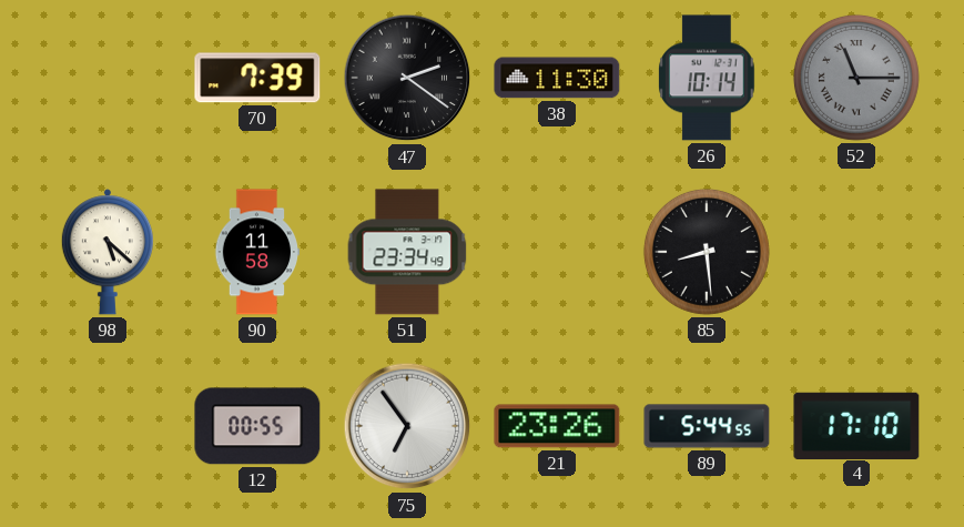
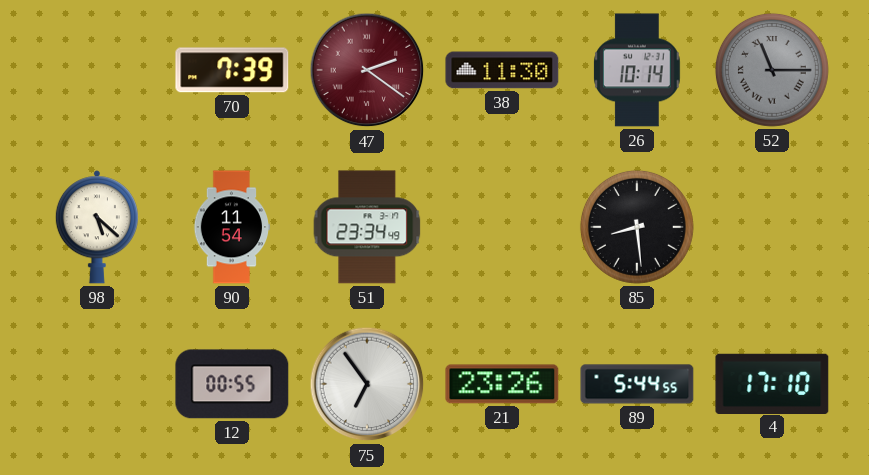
47 dial: black -> burgundy (367, 70)
90: 11:58 -> 11:54 (232, 227)
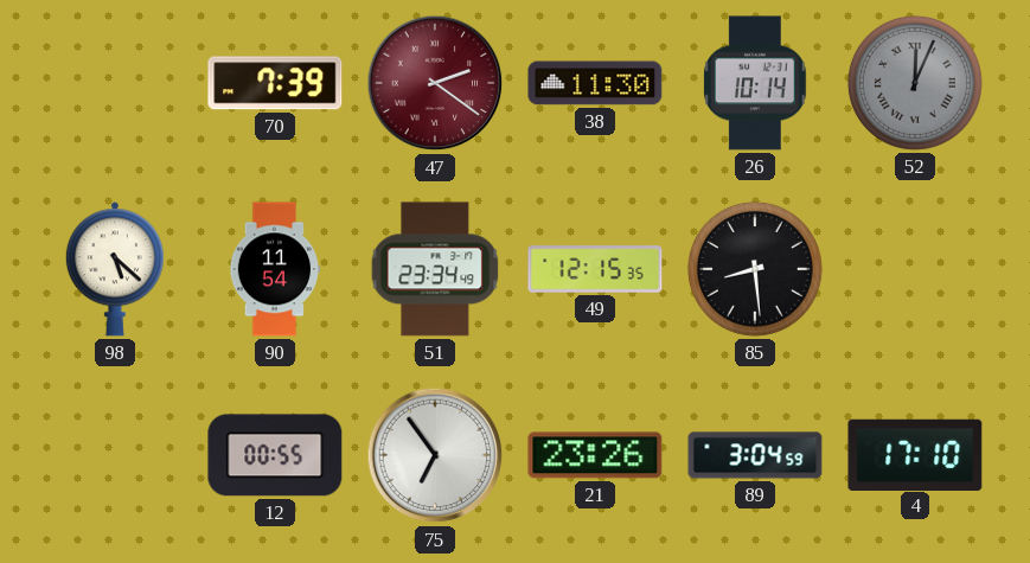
52: 11:15 -> 12:04 (915, 83)
49: none -> 12:15 (595, 269)
89: 5:44 -> 3:04 (755, 455)
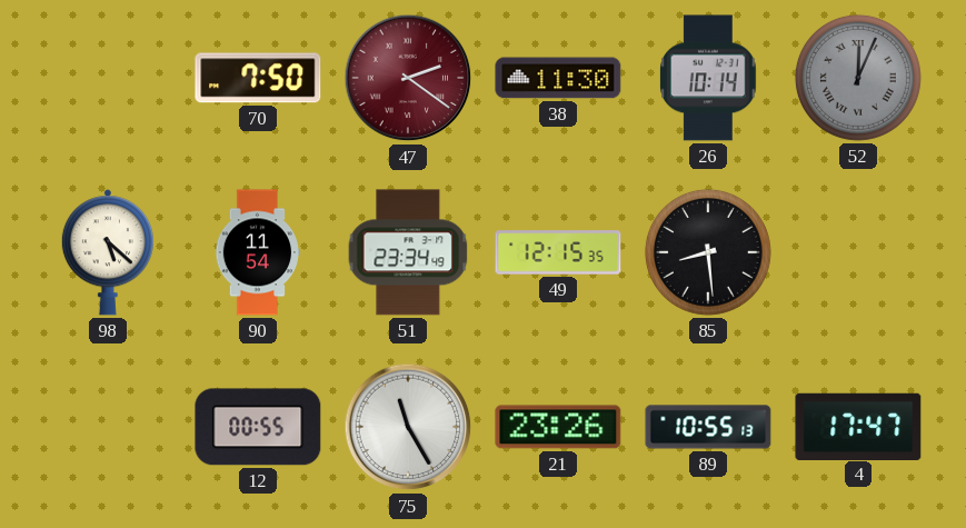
70: 7:39 -> 7:50 (258, 78)
75: 6:54 -> 11:25 (408, 427)
89: 3:04 -> 10:55 (708, 427)
4: 17:10 -> 17:47 (858, 426)
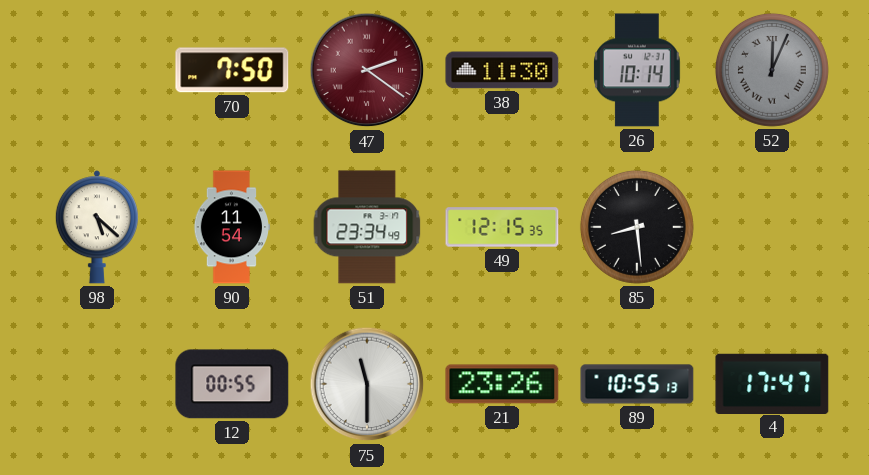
75: 11:25 -> 11:30 (367, 384)
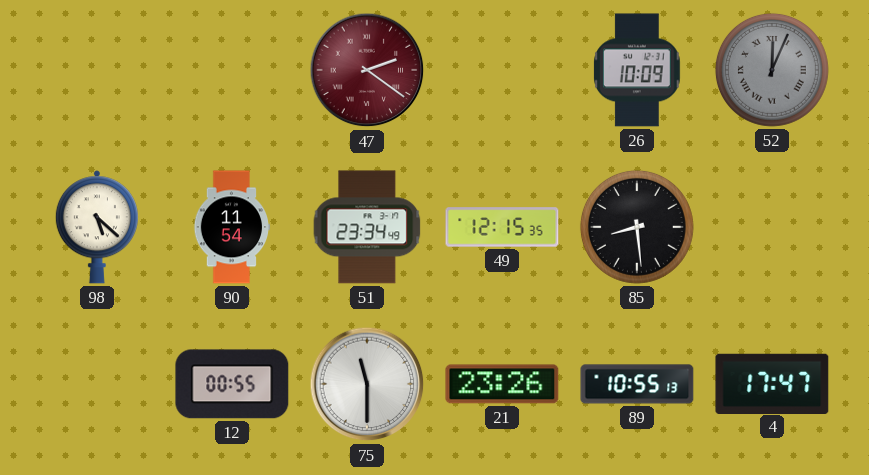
70: 7:50 -> none (232, 70)
38: 11:30 -> none (502, 70)
26: 10:14 -> 10:09 (638, 70)
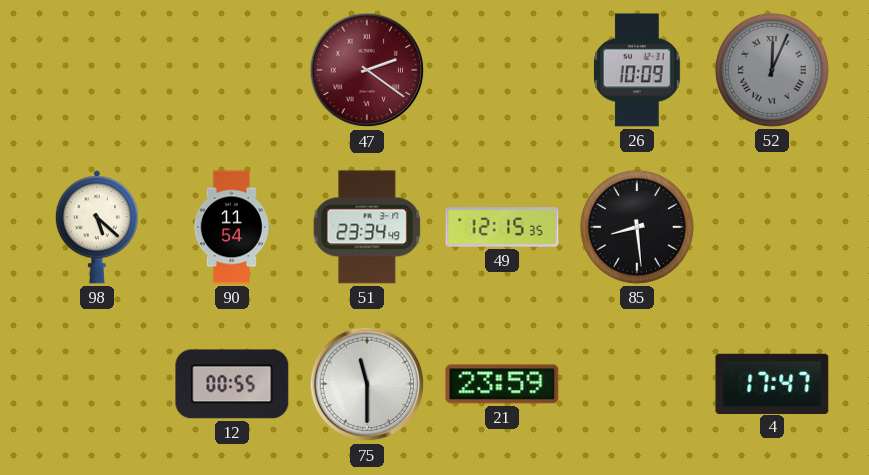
21: 23:26 -> 23:59 (502, 384)
89: 10:55 -> none (637, 384)
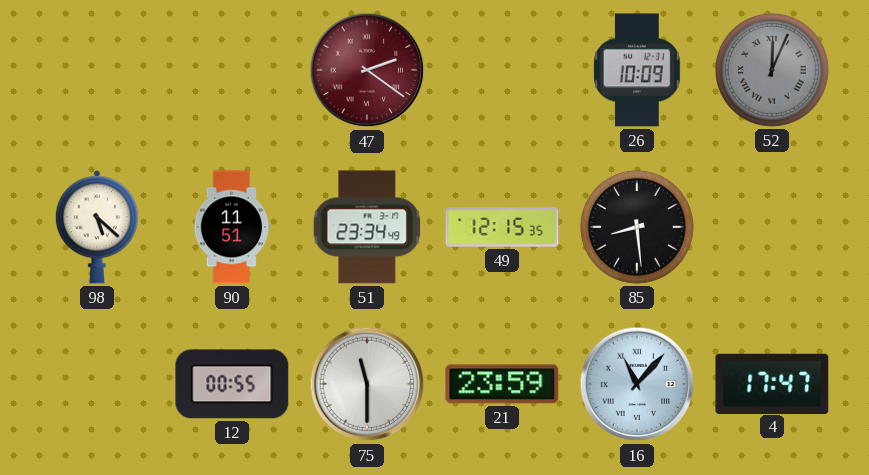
90: 11:54 -> 11:51 (232, 227)
16: none -> 11:07 (637, 384)
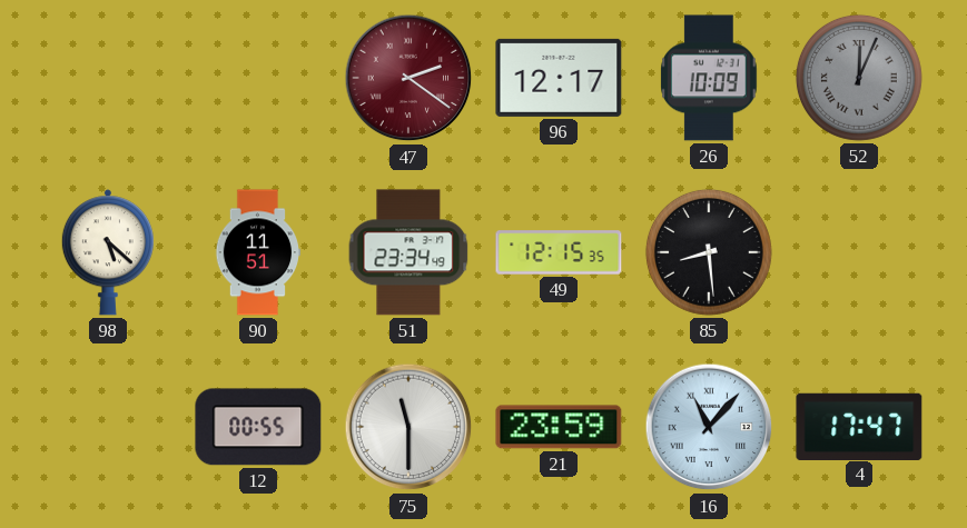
96: none -> 12:17 (559, 78)
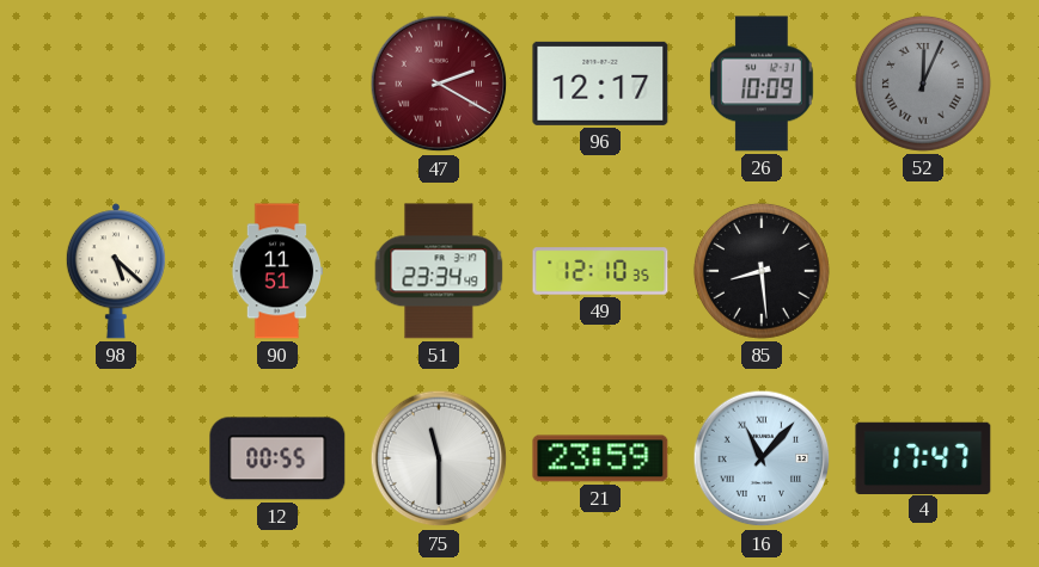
47: 2:21 -> 2:20 (439, 84)
49: 12:15 -> 12:10 (600, 271)
